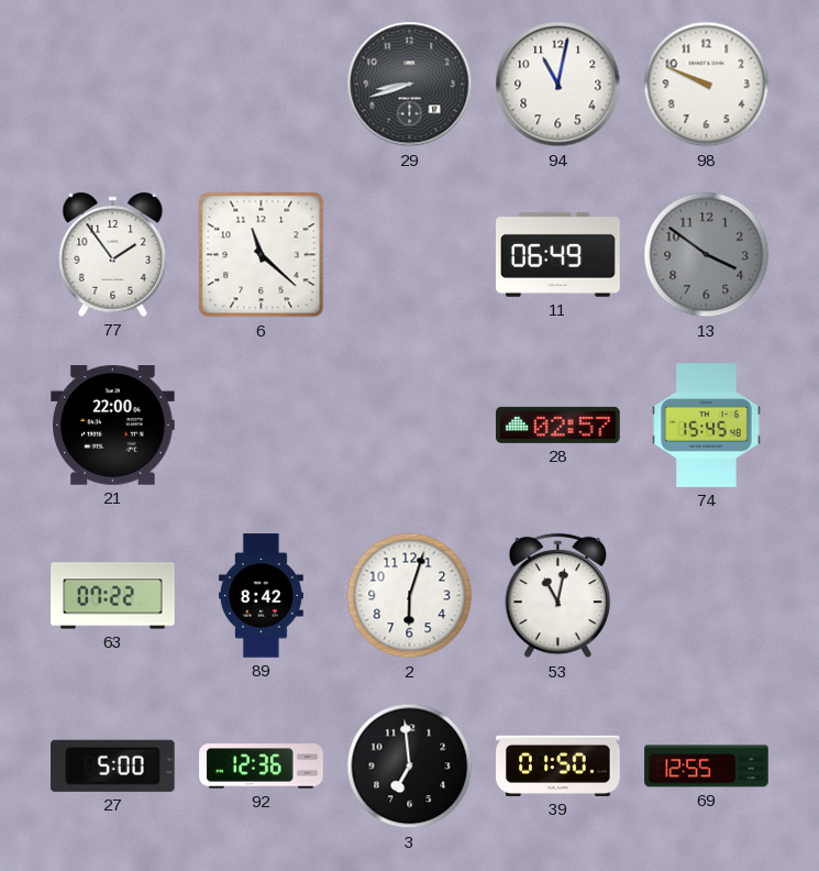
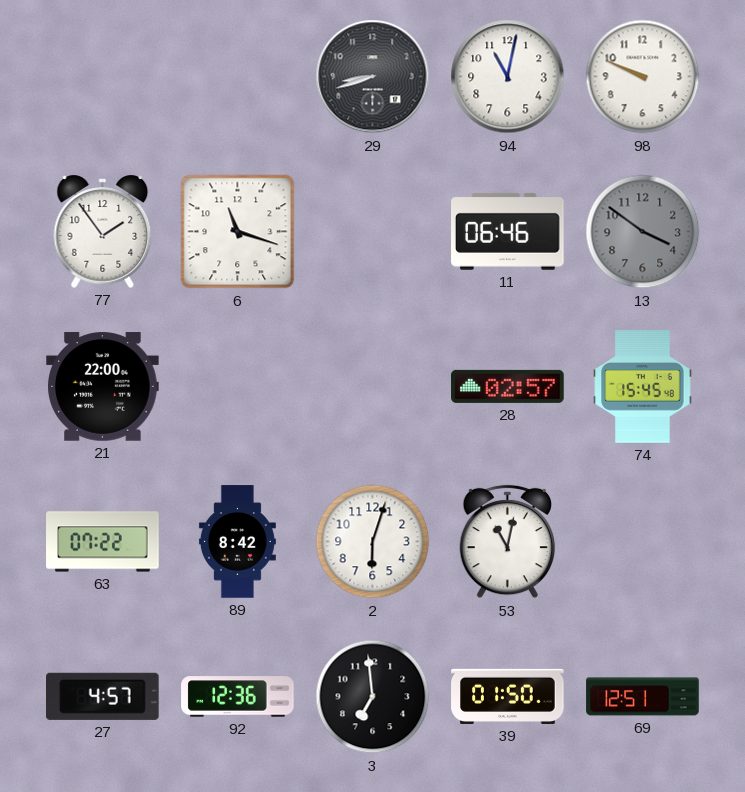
6: 11:22 -> 11:18 (238, 232)
11: 06:49 -> 06:46 (508, 231)
27: 5:00 -> 4:57 (103, 696)
69: 12:55 -> 12:51 (643, 697)
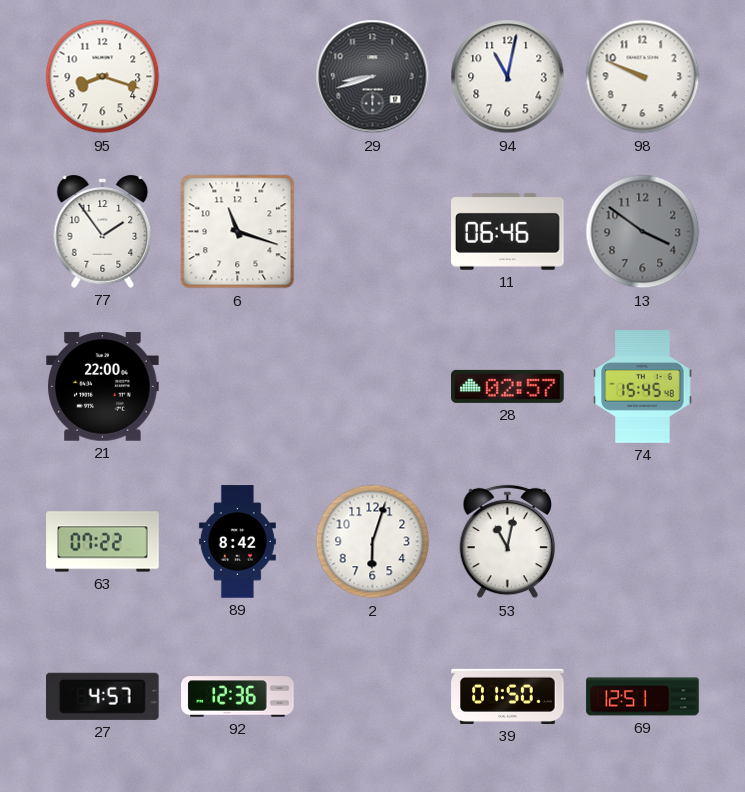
95: none -> 8:18 (103, 77)
3: 6:59 -> none (373, 697)
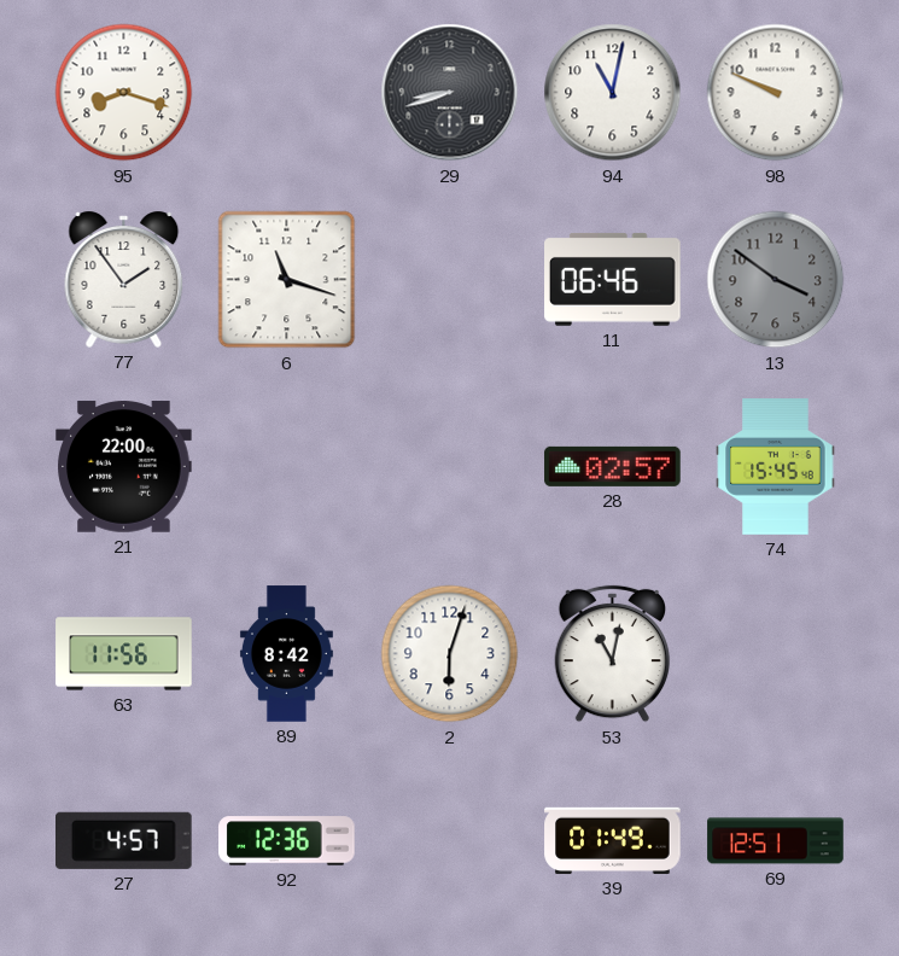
63: 07:22 -> 11:56 (124, 654)
39: 01:50 -> 01:49 (613, 840)
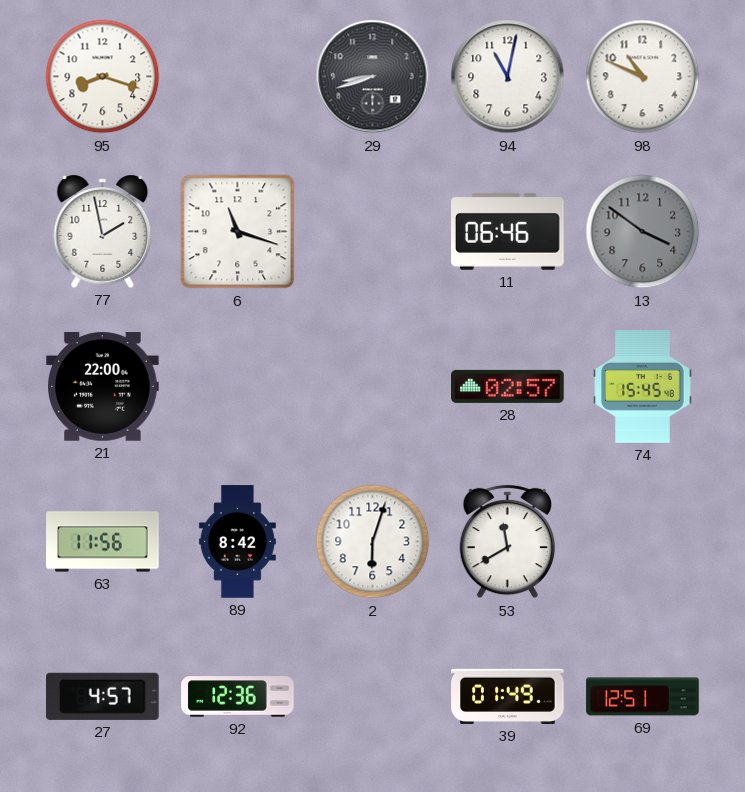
98: 9:49 -> 10:49 (643, 77)
77: 1:54 -> 1:58 (103, 231)
53: 11:02 -> 11:40 (508, 542)
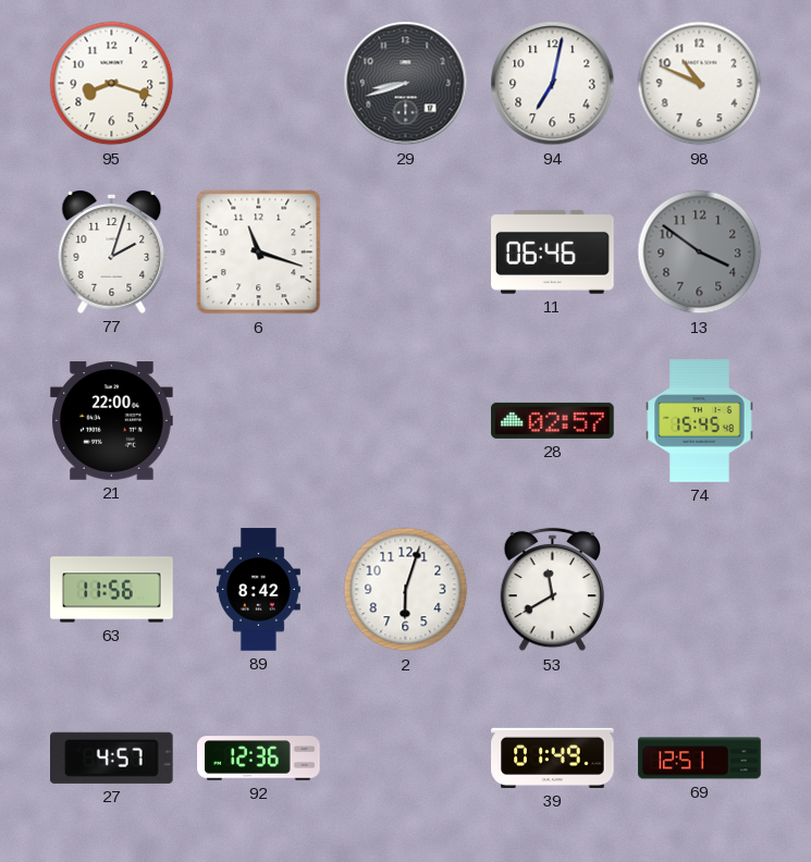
94: 11:02 -> 7:02 (553, 84)
77: 1:58 -> 2:03 (112, 251)
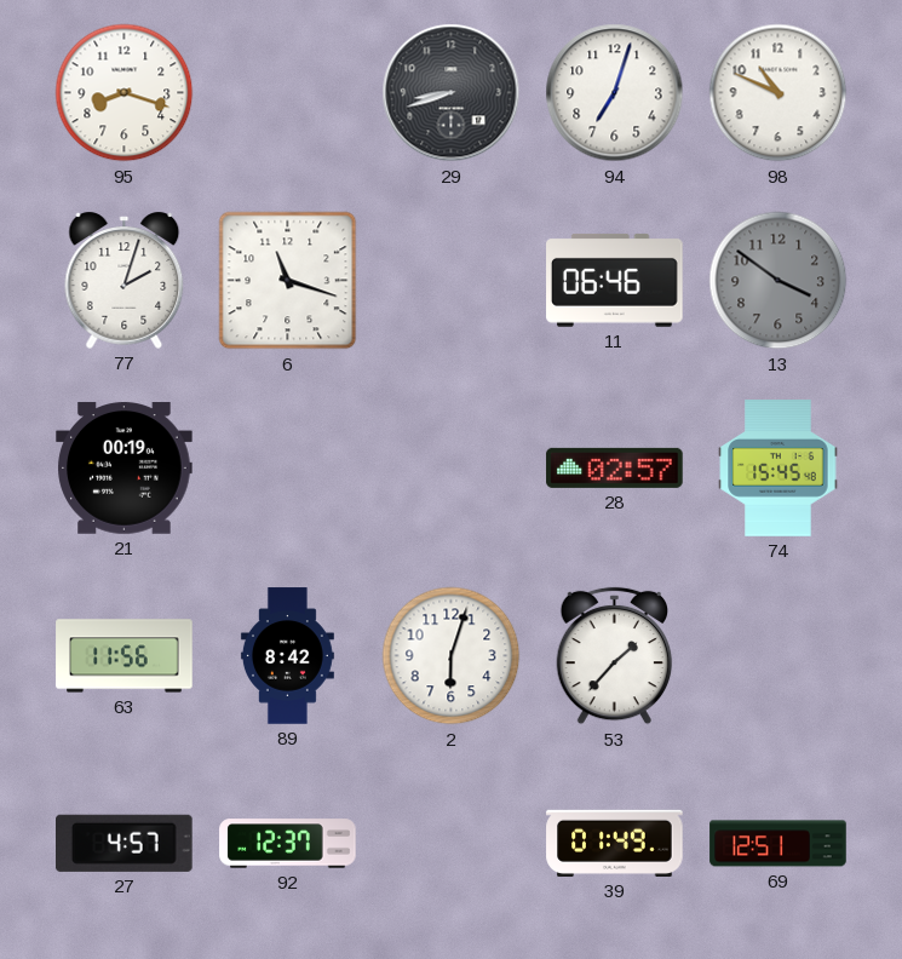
94: 7:02 -> 7:03 (615, 93)
21: 22:00 -> 00:19 (125, 469)
53: 11:40 -> 1:37 (615, 656)
92: 12:36 -> 12:37 (288, 844)
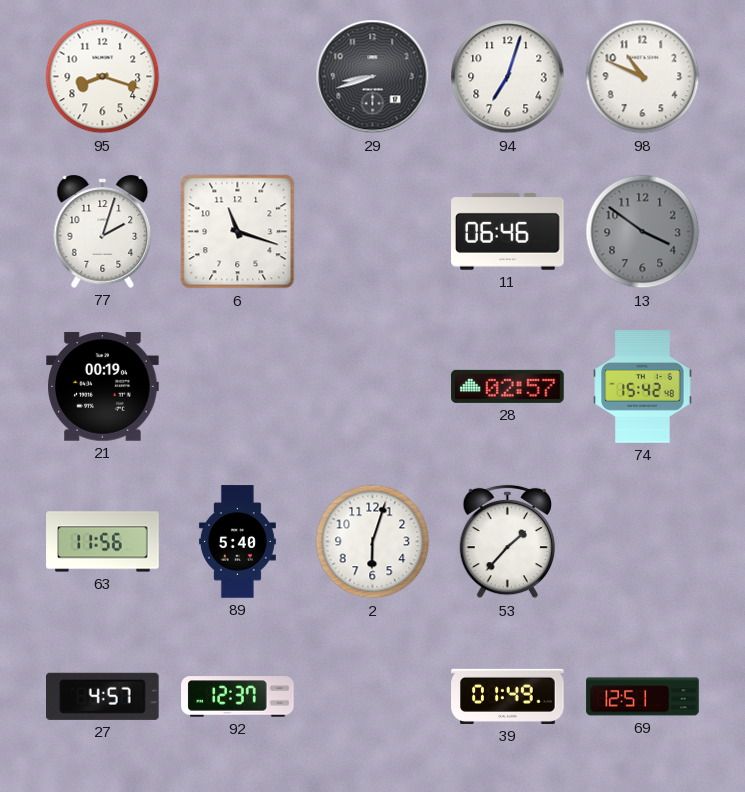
74: 15:45 -> 15:42 (643, 387)
89: 8:42 -> 5:40 (237, 542)
